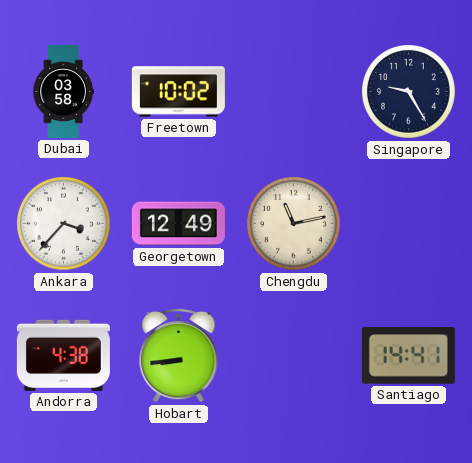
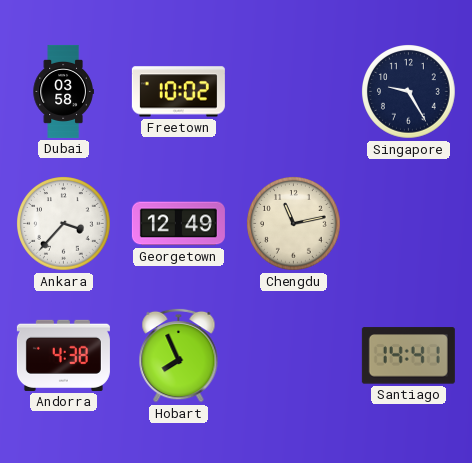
Hobart: 8:44 -> 7:56 (179, 355)
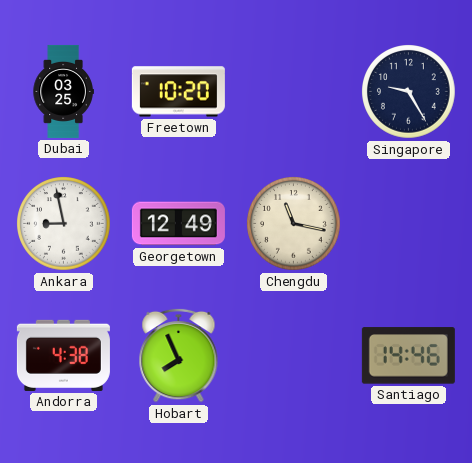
Dubai: 03:58 -> 03:25 (63, 91)
Freetown: 10:02 -> 10:20 (178, 92)
Ankara: 3:37 -> 8:58 (64, 224)
Chengdu: 11:13 -> 11:17 (294, 224)
Santiago: 14:41 -> 14:46 (408, 356)
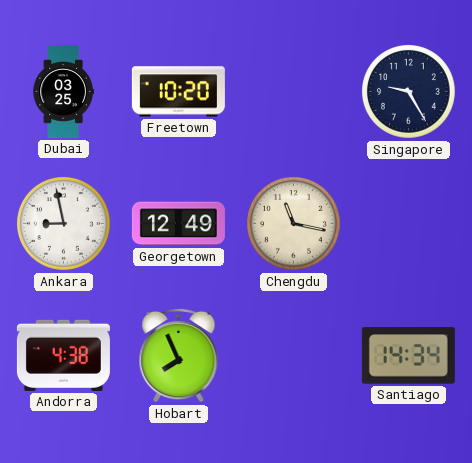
Santiago: 14:46 -> 14:34 (408, 356)
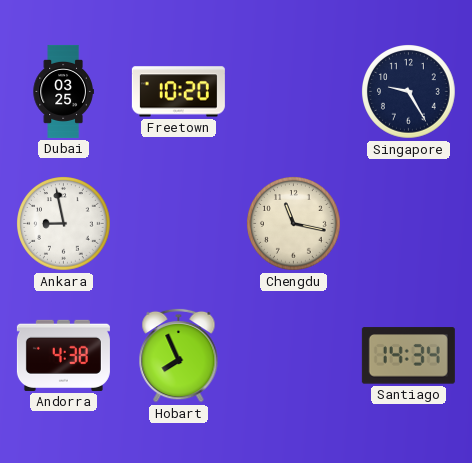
Georgetown: 12:49 -> none (178, 224)
